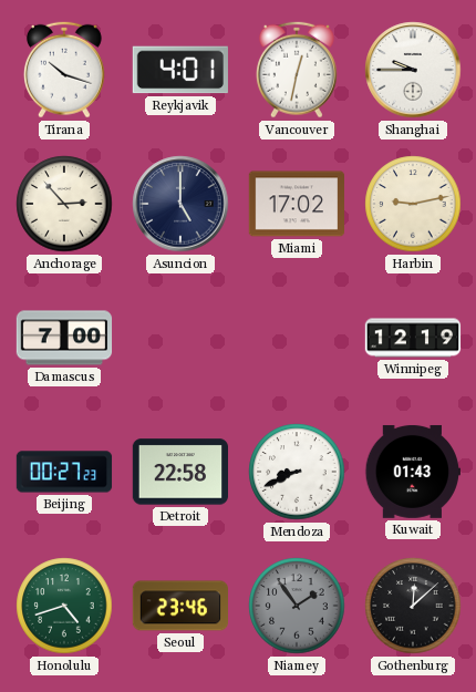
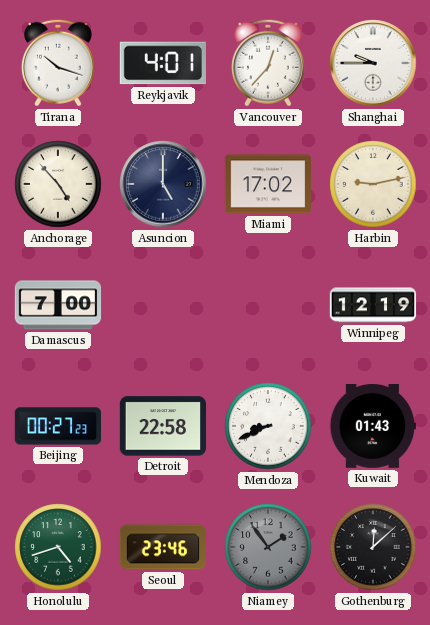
Vancouver: 12:32 -> 12:37 (268, 63)
Anchorage: 2:53 -> 4:53 (58, 184)
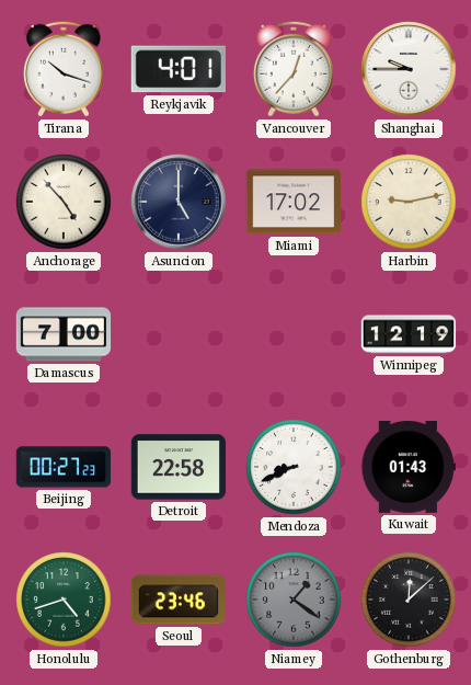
Niamey: 1:54 -> 1:21 (294, 600)
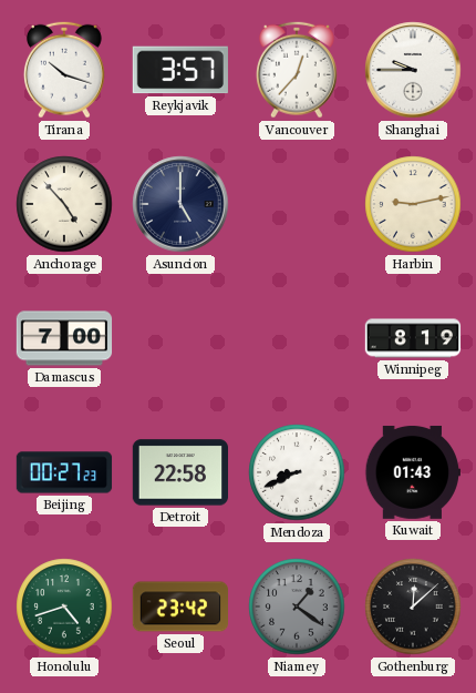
Reykjavik: 4:01 -> 3:57 (180, 70)
Miami: 17:02 -> none (292, 202)
Winnipeg: 12:19 -> 8:19 (413, 338)
Seoul: 23:46 -> 23:42 (179, 607)
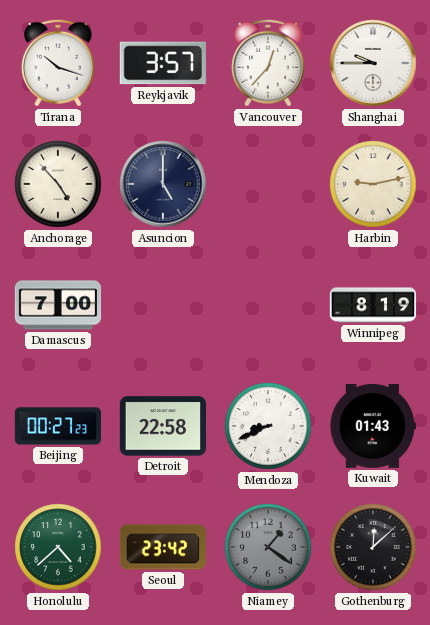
Honolulu: 4:42 -> 4:38 (58, 547)
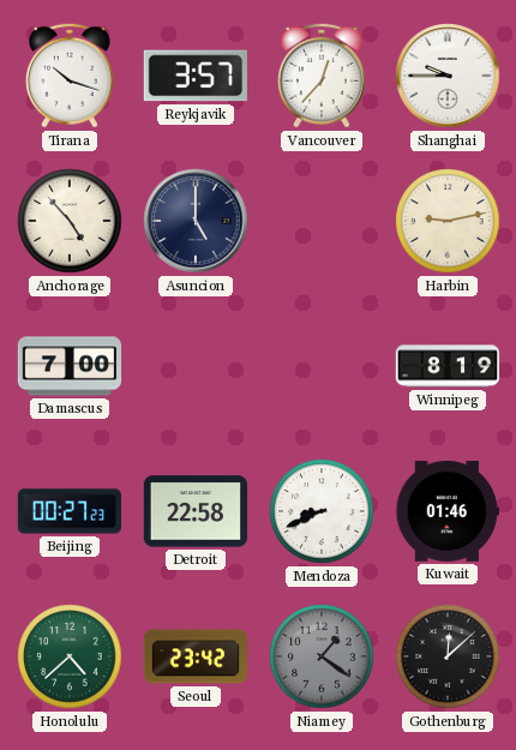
Kuwait: 01:43 -> 01:46 (446, 511)
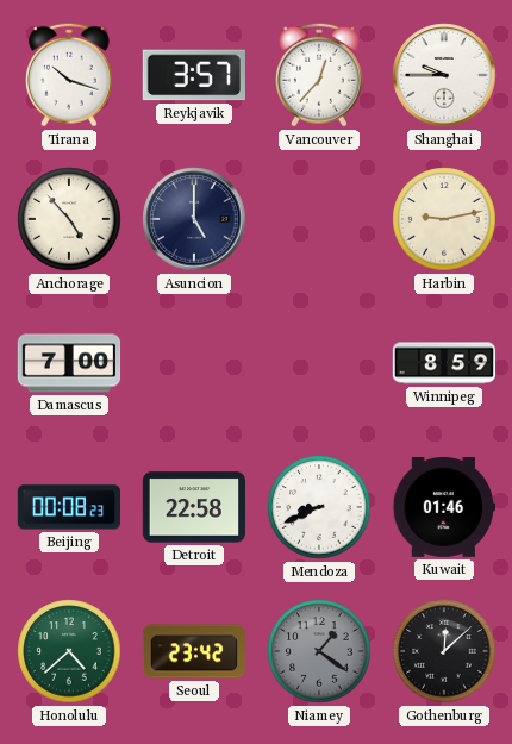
Winnipeg: 8:19 -> 8:59 (444, 363)
Beijing: 00:27 -> 00:08 (69, 507)
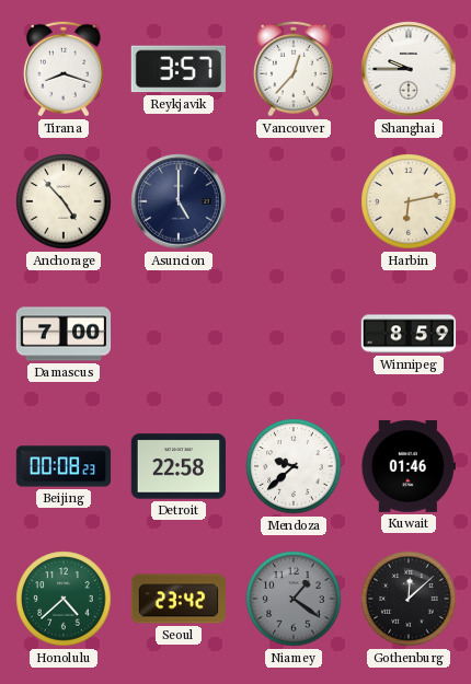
Tirana: 10:18 -> 8:18 (64, 69)
Harbin: 9:13 -> 6:13 (409, 201)
Mendoza: 8:41 -> 9:38 (294, 466)
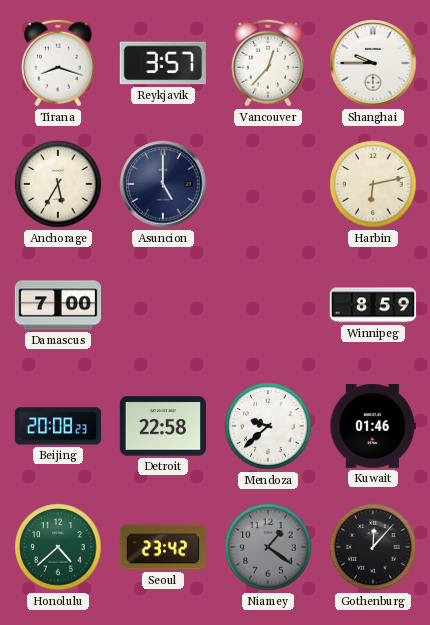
Anchorage: 4:53 -> 5:35 (58, 184)
Beijing: 00:08 -> 20:08 (58, 426)
Gothenburg: 12:08 -> 12:07 (373, 547)
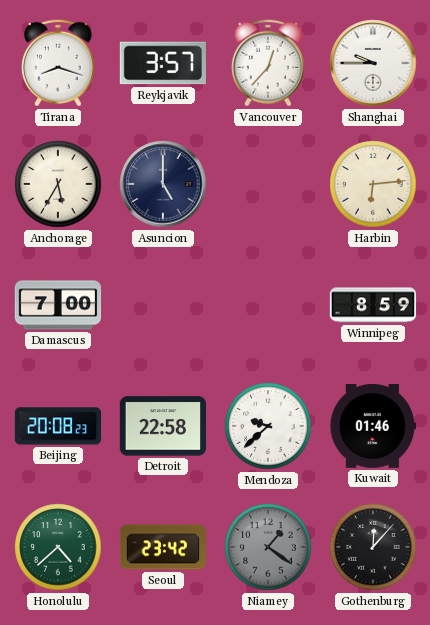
Harbin: 6:13 -> 6:14 (373, 184)
